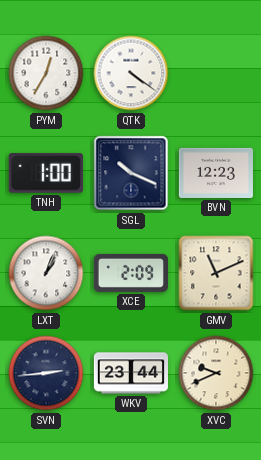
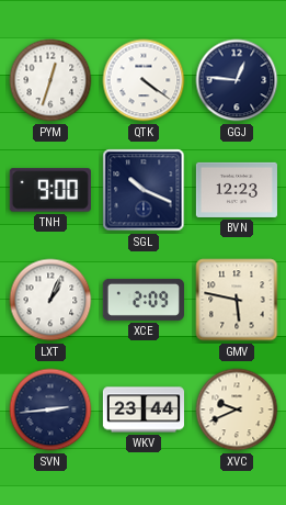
PYM: 12:35 -> 12:33 (50, 80)
GGJ: none -> 12:46 (237, 80)
TNH: 1:00 -> 9:00 (50, 190)
GMV: 11:11 -> 5:47 (237, 300)
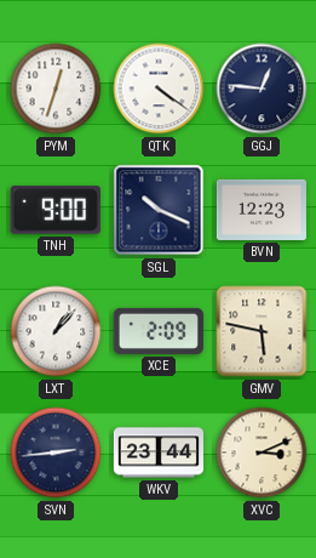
LXT: 1:04 -> 1:07 (56, 331)
XVC: 9:41 -> 3:11 (262, 452)
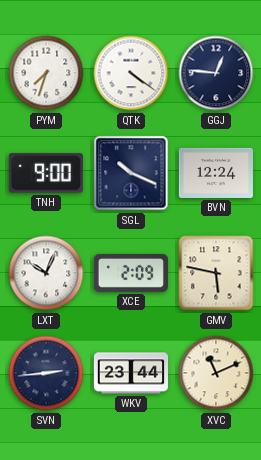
PYM: 12:33 -> 7:33 (46, 73)
BVN: 12:23 -> 12:24 (216, 173)
LXT: 1:07 -> 10:04 (46, 273)
XVC: 3:11 -> 11:11 (216, 373)
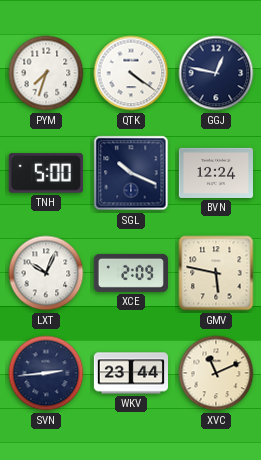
GGJ: 12:46 -> 12:47 (216, 73)
TNH: 9:00 -> 5:00 (46, 173)
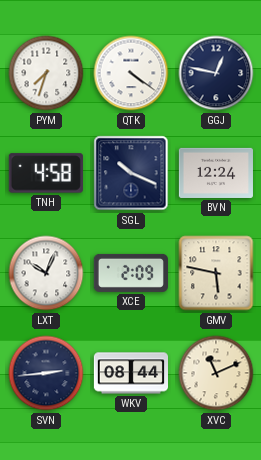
TNH: 5:00 -> 4:58 (46, 173)
WKV: 23:44 -> 08:44 (130, 373)
